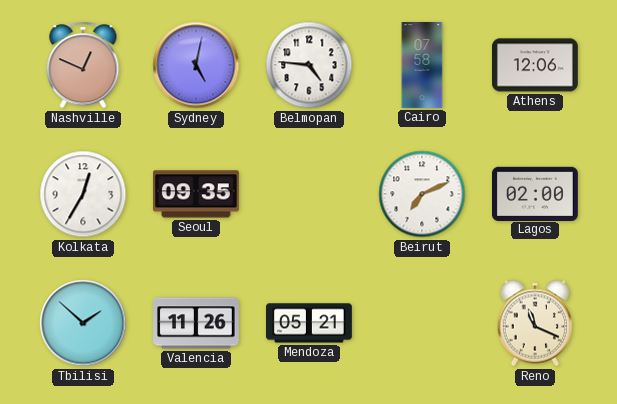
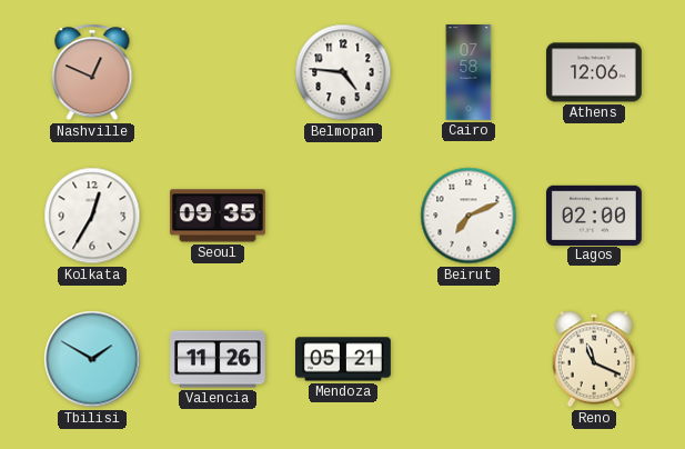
Sydney: 5:02 -> none (196, 65)
Tbilisi: 1:52 -> 1:50 (92, 359)
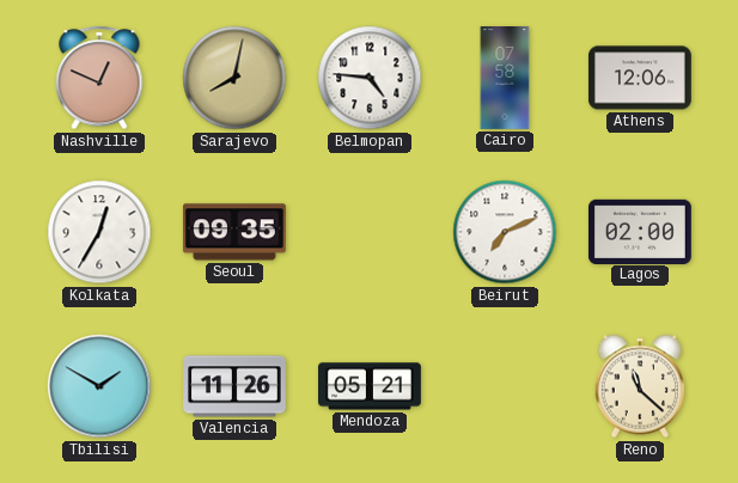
Sarajevo: none -> 8:02 (234, 78)
Reno: 11:19 -> 11:22 (640, 386)
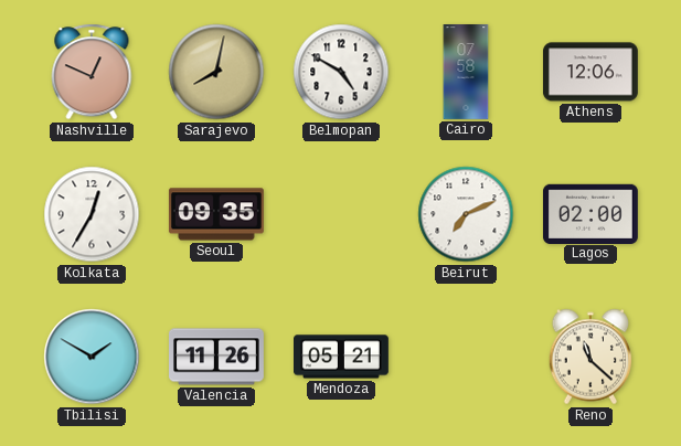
Belmopan: 4:46 -> 4:50 (341, 72)
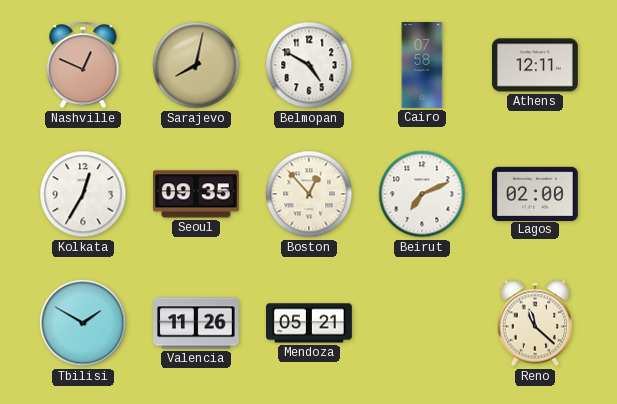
Athens: 12:06 -> 12:11 (535, 65)
Boston: none -> 12:53 (309, 194)
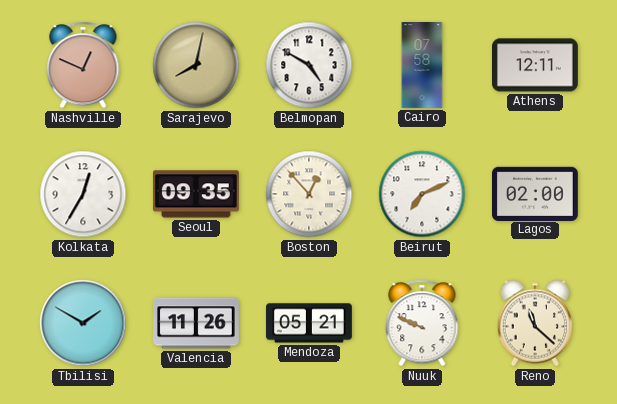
Nuuk: none -> 9:49 (422, 323)
